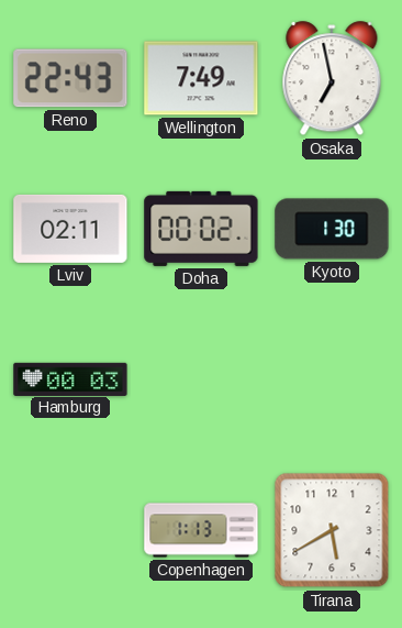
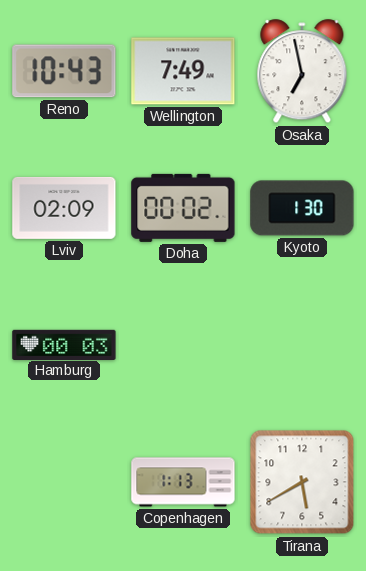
Reno: 22:43 -> 10:43 (64, 71)
Lviv: 02:11 -> 02:09 (64, 208)
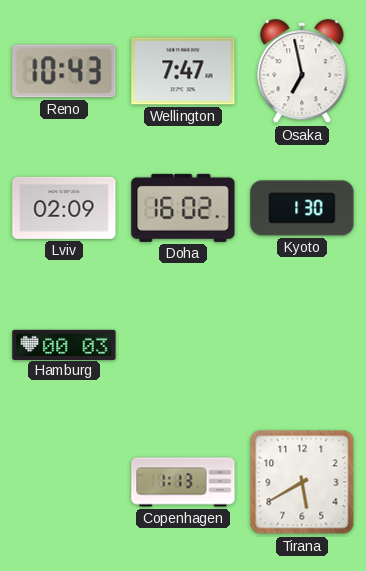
Wellington: 7:49 -> 7:47 (183, 71)
Doha: 00:02 -> 16:02 (183, 208)
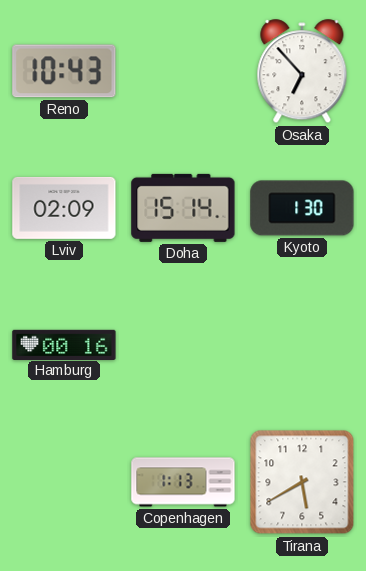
Wellington: 7:47 -> none (183, 71)
Osaka: 6:58 -> 6:53 (302, 72)
Doha: 16:02 -> 15:14 (183, 208)
Hamburg: 00:03 -> 00:16 (64, 344)
